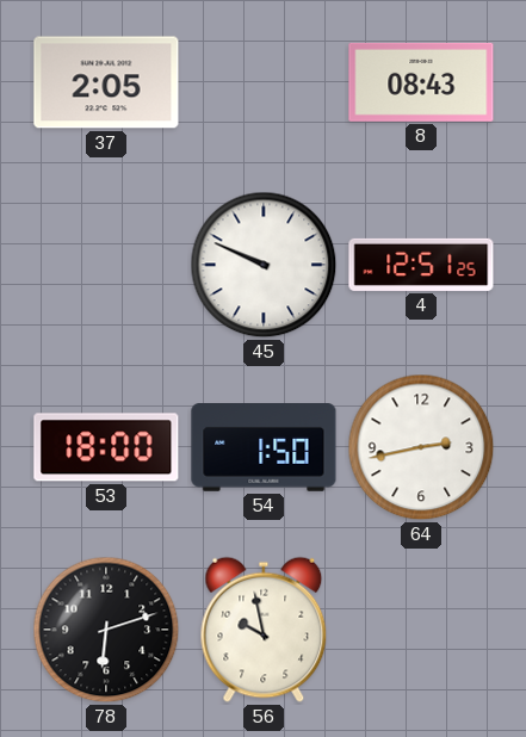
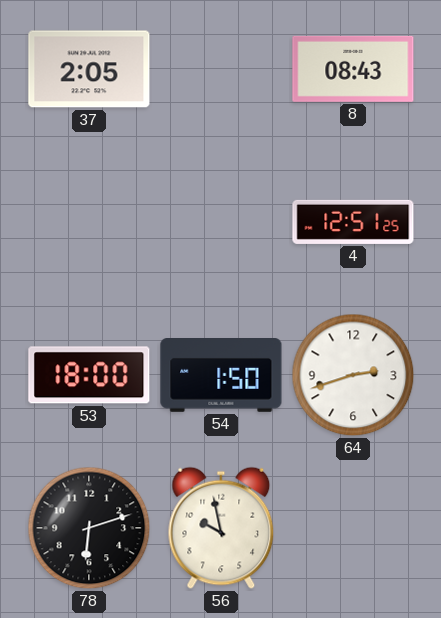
45: 9:49 -> none (264, 265)
64: 2:43 -> 2:42 (353, 375)
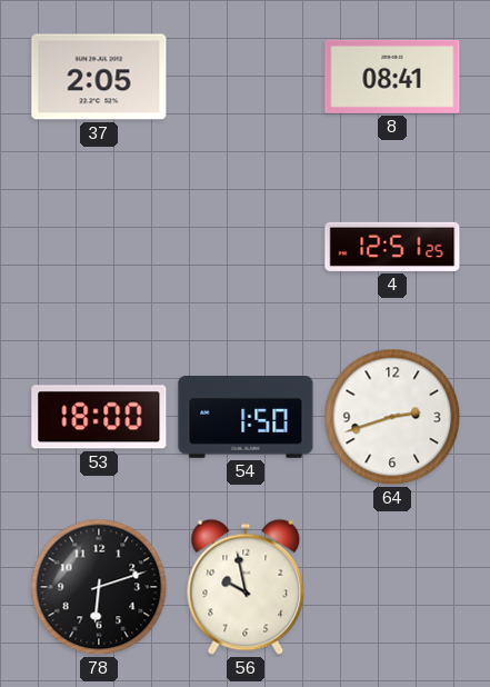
8: 08:43 -> 08:41 (392, 77)
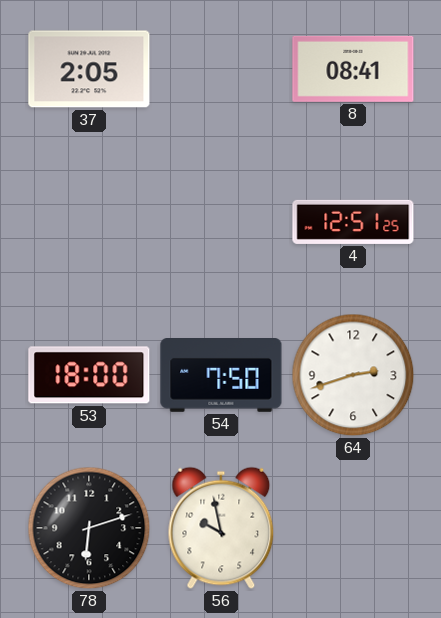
54: 1:50 -> 7:50 (221, 375)
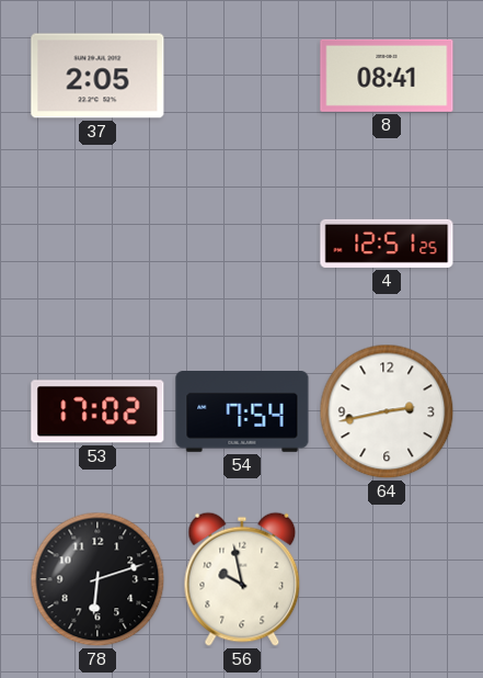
53: 18:00 -> 17:02 (97, 411)
54: 7:50 -> 7:54 (242, 411)
64: 2:42 -> 2:43 (387, 411)
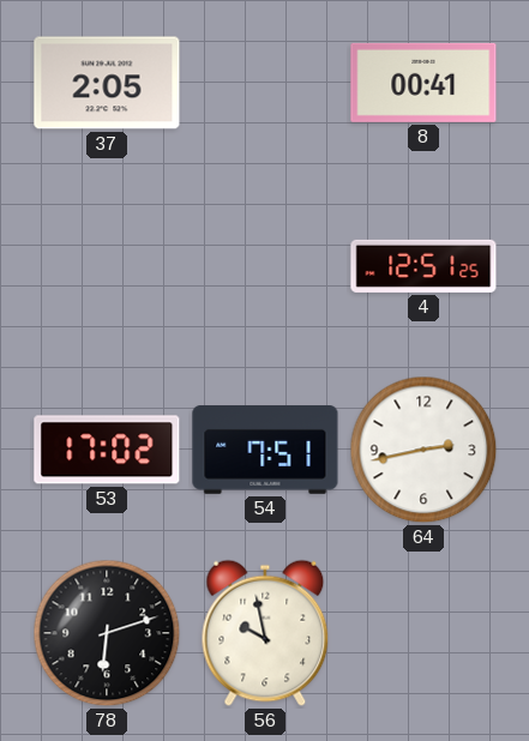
8: 08:41 -> 00:41 (423, 83)
54: 7:54 -> 7:51 (265, 450)
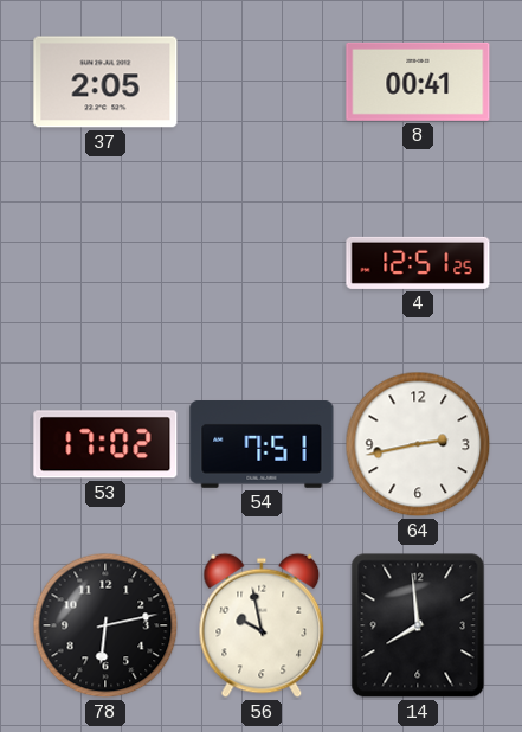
78: 6:12 -> 6:13 (105, 625)
14: none -> 7:59 (418, 625)
